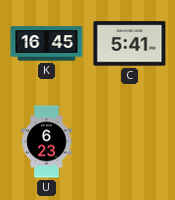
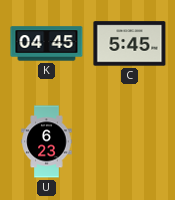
K: 16:45 -> 04:45 (47, 44)
C: 5:41 -> 5:45 (130, 44)
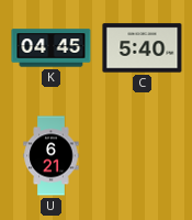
C: 5:45 -> 5:40 (143, 48)
U: 6:23 -> 6:21 (52, 156)
